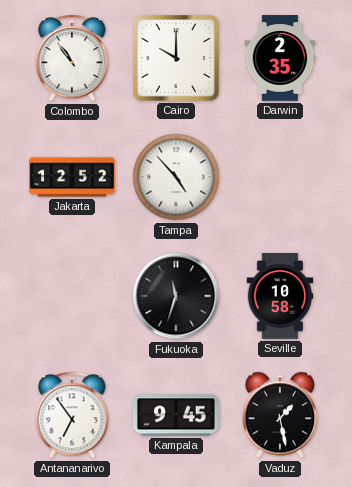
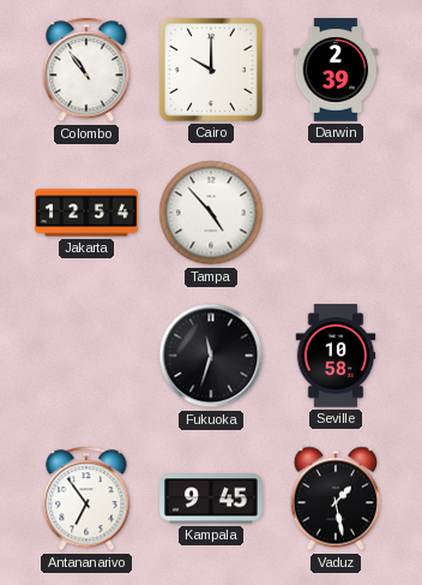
Darwin: 2:35 -> 2:39 (336, 70)
Jakarta: 12:52 -> 12:54 (86, 213)
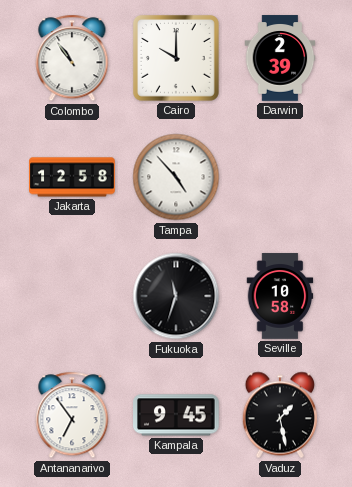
Jakarta: 12:54 -> 12:58 (72, 177)
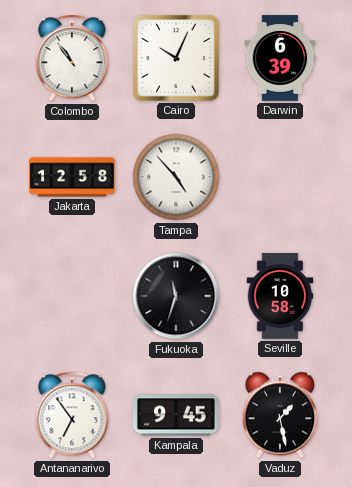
Cairo: 10:00 -> 10:04 (176, 58)
Darwin: 2:39 -> 6:39 (280, 58)
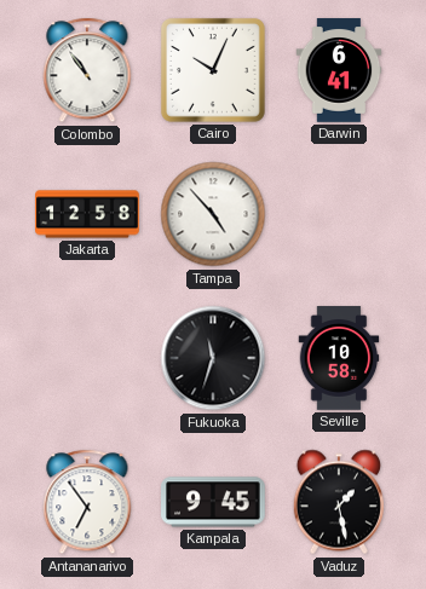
Darwin: 6:39 -> 6:41 (339, 70)
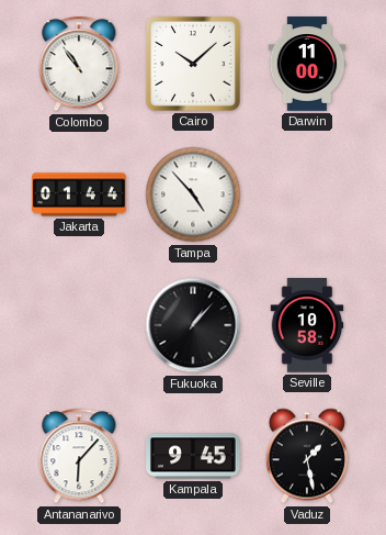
Cairo: 10:04 -> 10:08 (193, 64)
Darwin: 6:41 -> 11:00 (307, 64)
Jakarta: 12:58 -> 01:44 (79, 194)
Fukuoka: 11:33 -> 1:07 (193, 325)
Antananarivo: 6:54 -> 6:07 (79, 456)
